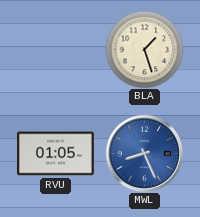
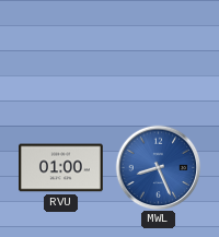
BLA: 1:27 -> none (144, 49)
RVU: 01:05 -> 01:00 (61, 168)
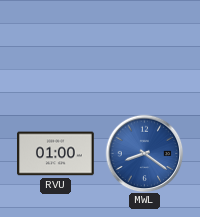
MWL: 8:26 -> 8:21 (144, 153)
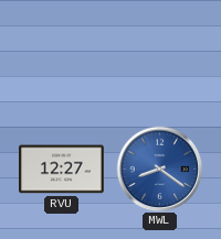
RVU: 01:00 -> 12:27 (62, 170)
